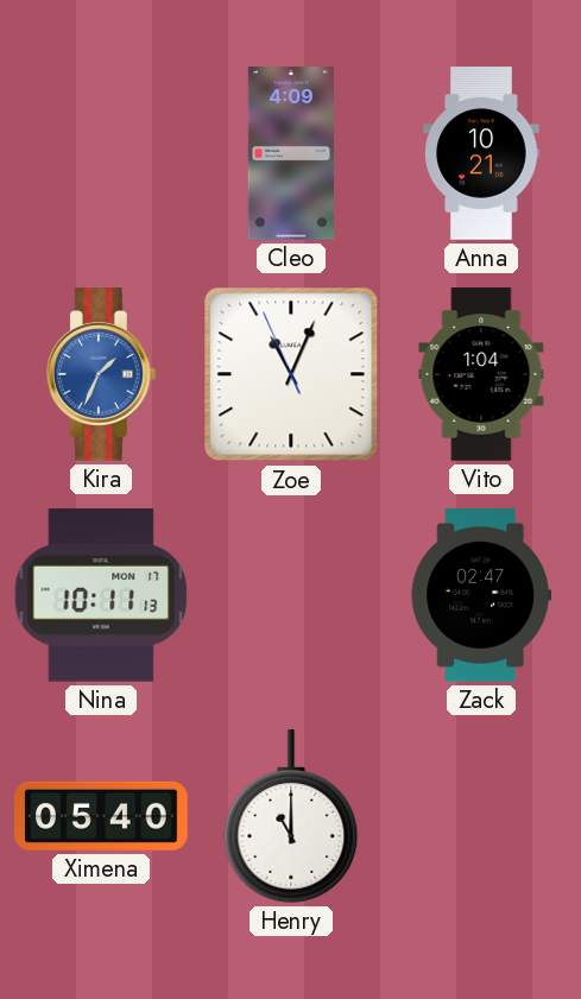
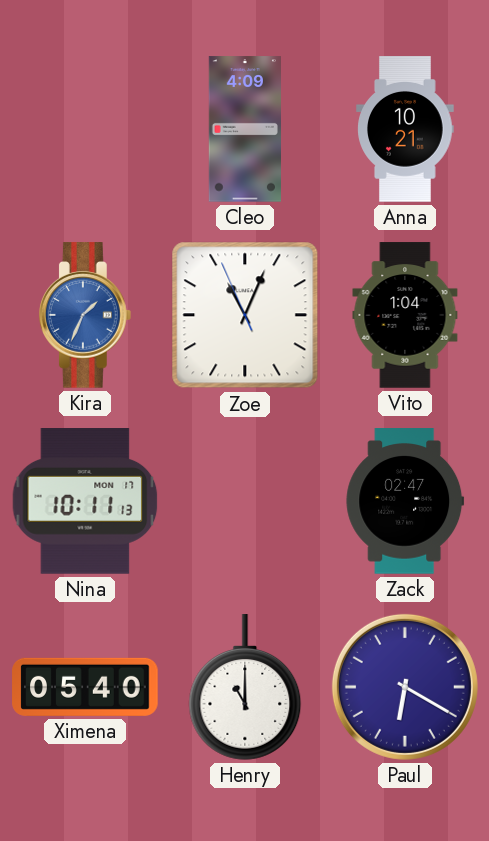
Paul: none -> 6:20 (405, 687)
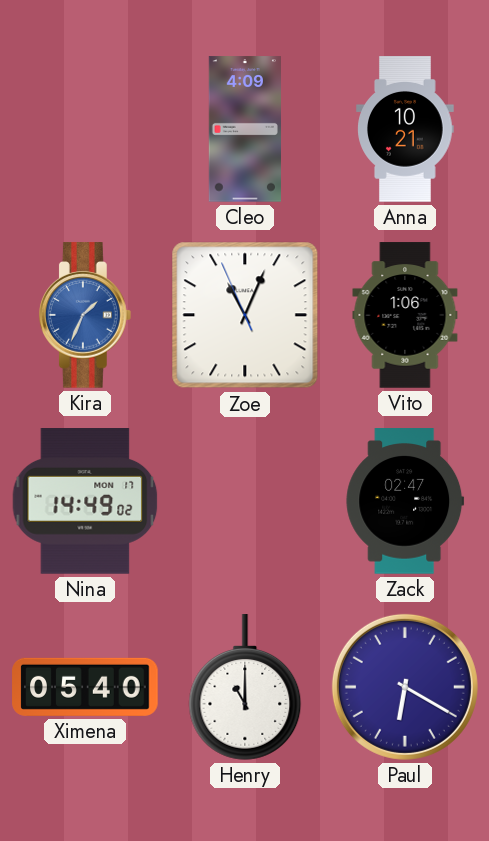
Vito: 1:04 -> 1:06 (405, 315)
Nina: 10:11 -> 14:49 (85, 501)
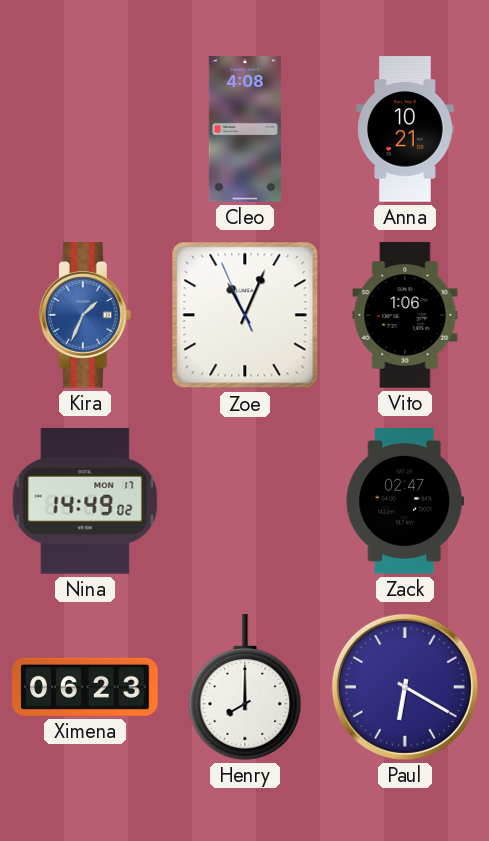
Cleo: 4:09 -> 4:08 (244, 129)
Ximena: 05:40 -> 06:23 (85, 687)
Henry: 11:00 -> 8:00 (245, 687)
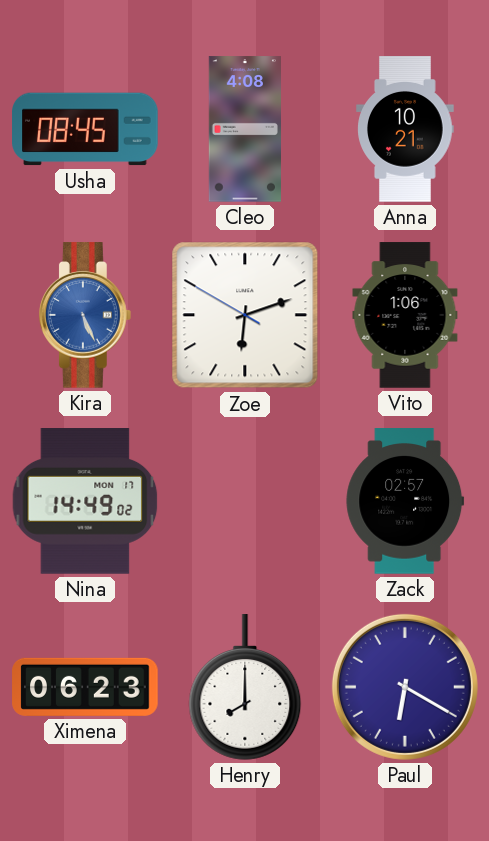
Usha: none -> 08:45 (85, 129)
Kira: 1:34 -> 5:26 (85, 315)
Zoe: 11:03 -> 6:11 (245, 315)
Zack: 02:47 -> 02:57 (405, 501)
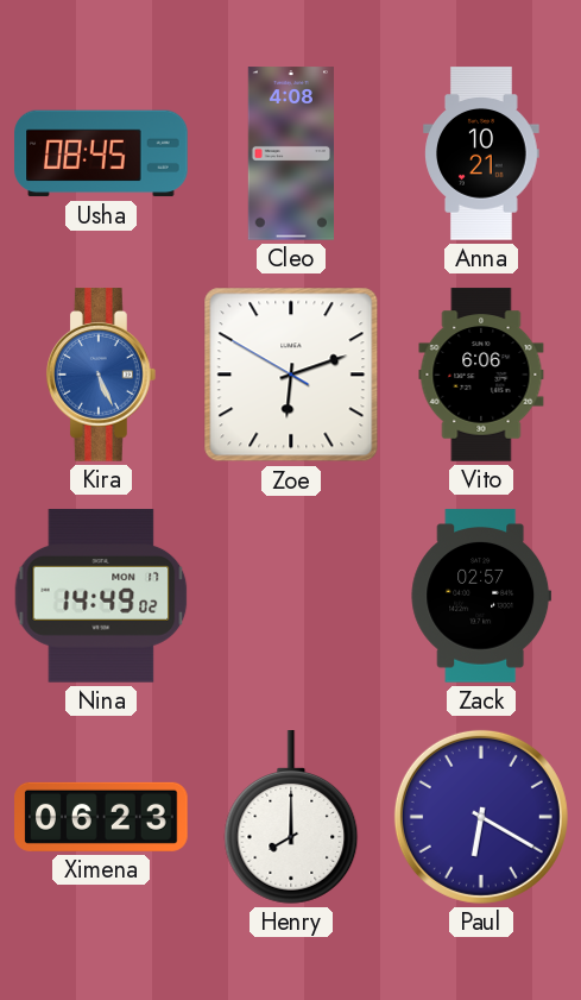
Vito: 1:06 -> 6:06 (481, 375)
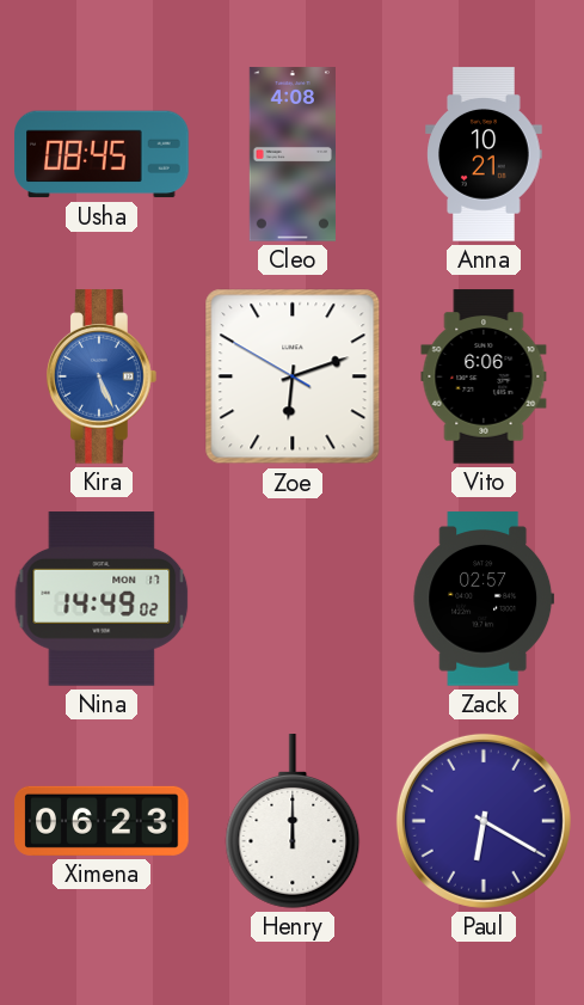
Henry: 8:00 -> 12:00 (293, 821)
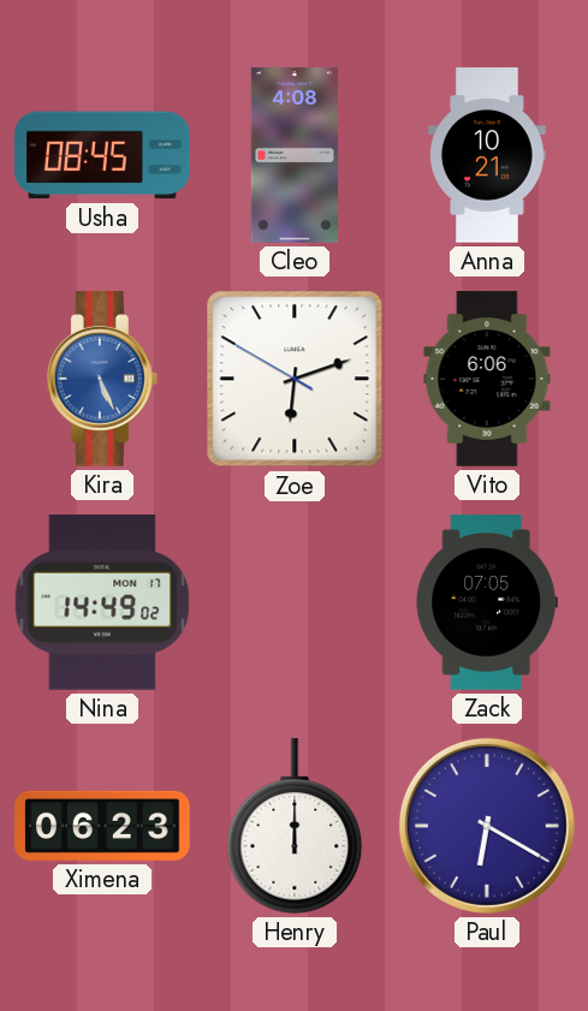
Zack: 02:57 -> 07:05 (487, 602)
